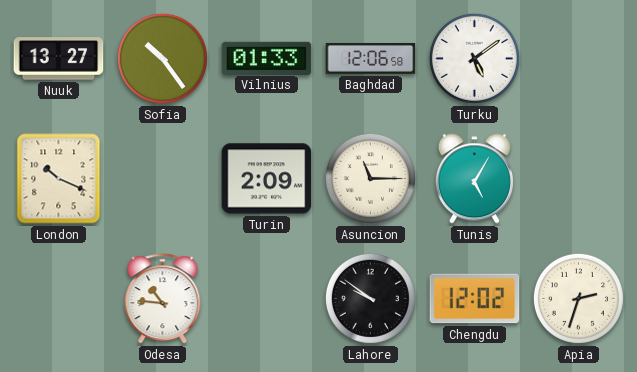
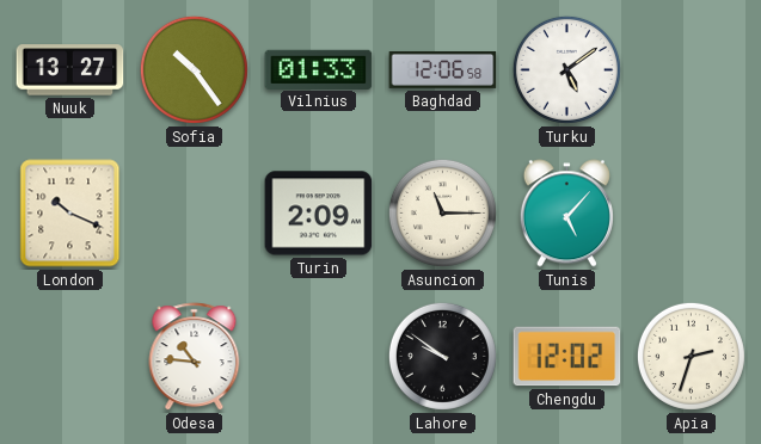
Tunis: 5:05 -> 5:07 (566, 214)
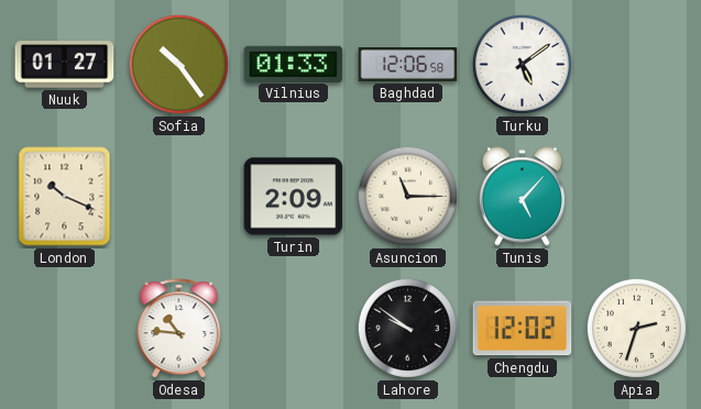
Nuuk: 13:27 -> 01:27 (65, 65)
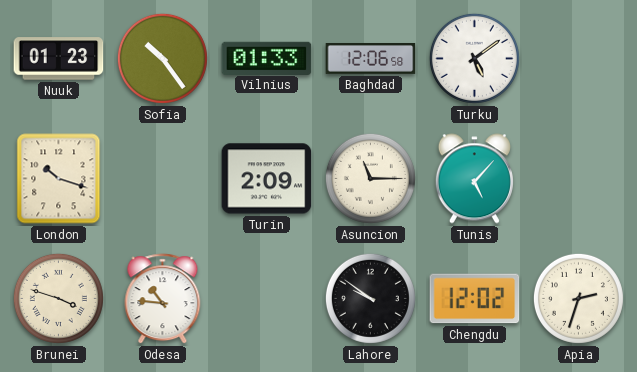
Nuuk: 01:27 -> 01:23 (59, 59)
London: 10:19 -> 10:18 (59, 179)
Brunei: none -> 3:48 (58, 298)
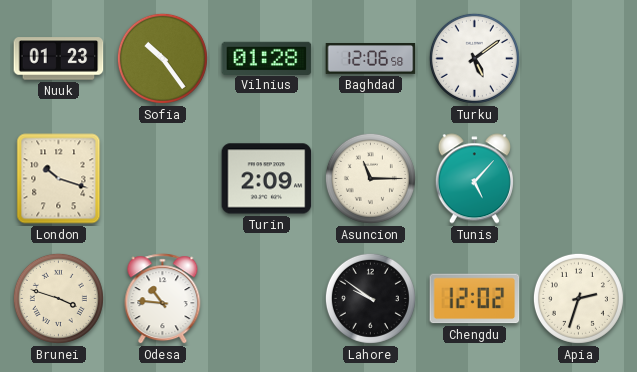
Vilnius: 01:33 -> 01:28 (267, 58)
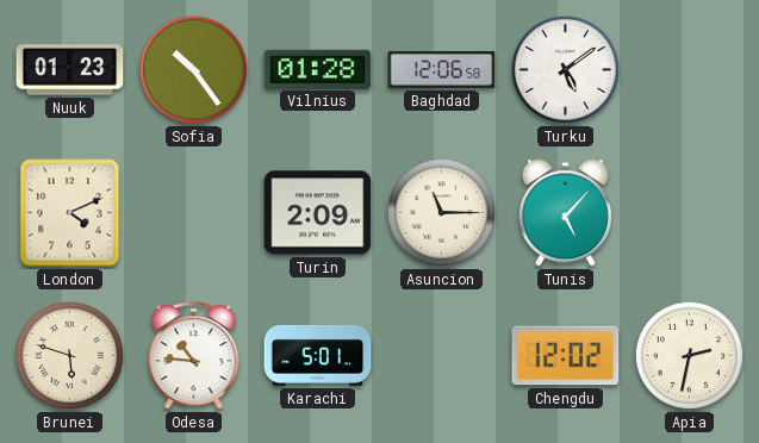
London: 10:18 -> 4:11 (70, 213)
Brunei: 3:48 -> 5:48 (69, 355)
Karachi: none -> 5:01 (318, 355)
Lahore: 9:51 -> none (370, 298)
Apia: 2:33 -> 2:32 (689, 355)
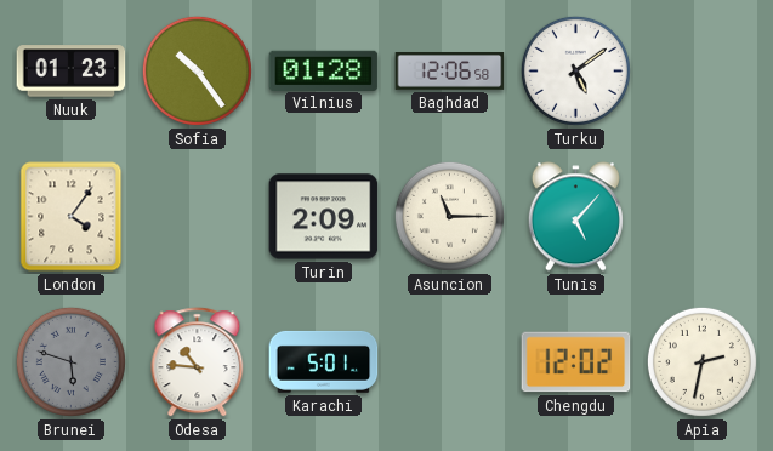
London: 4:11 -> 4:06 (72, 217)
Brunei dial: cream -> grey (70, 361)
